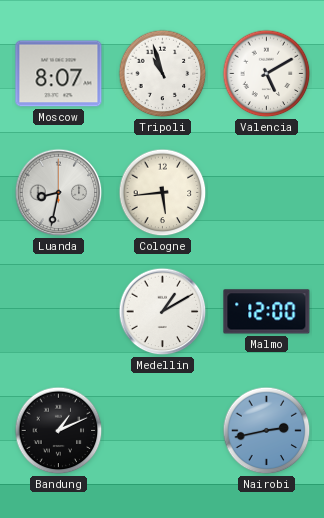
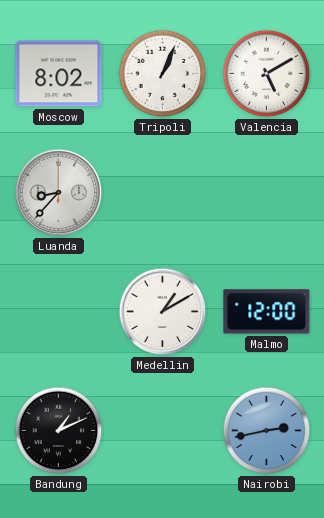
Moscow: 8:07 -> 8:02 (59, 74)
Tripoli: 10:57 -> 1:04 (163, 74)
Luanda: 8:32 -> 8:37 (59, 193)
Cologne: 5:44 -> none (163, 193)
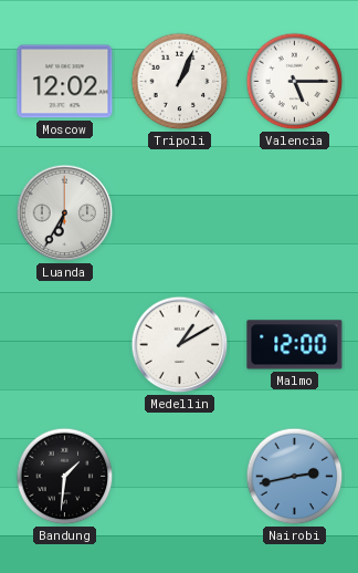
Moscow: 8:02 -> 12:02 (65, 82)
Valencia: 5:10 -> 5:15 (295, 82)
Luanda: 8:37 -> 6:35 (65, 213)
Bandung: 1:11 -> 1:31 (65, 477)
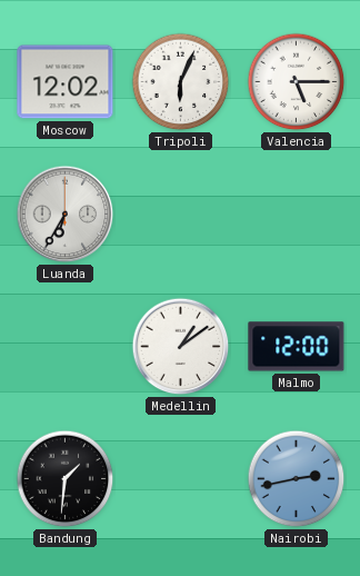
Tripoli: 1:04 -> 6:04 (181, 82)
Medellin: 1:10 -> 1:09 (181, 347)
